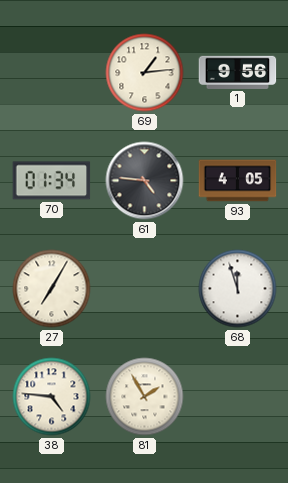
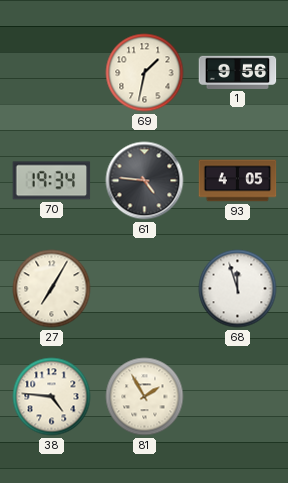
69: 1:14 -> 1:32 (145, 73)
70: 01:34 -> 19:34 (52, 181)
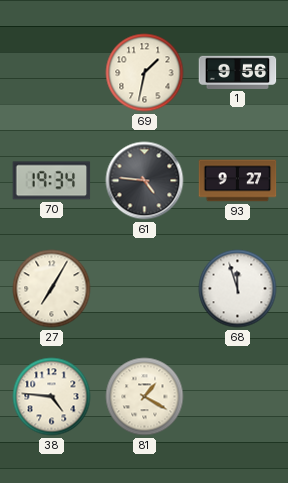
93: 4:05 -> 9:27 (238, 181)
81: 1:55 -> 1:20 (145, 397)
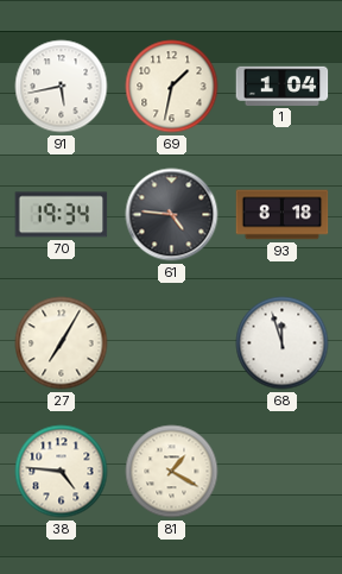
91: none -> 5:43 (62, 87)
1: 9:56 -> 1:04 (283, 86)
93: 9:27 -> 8:18 (283, 215)
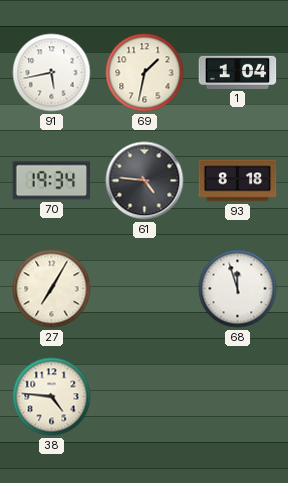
81: 1:20 -> none (172, 472)
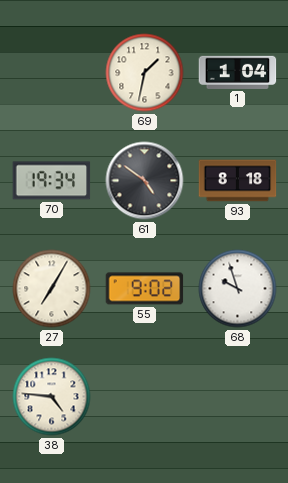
91: 5:43 -> none (52, 73)
61: 4:46 -> 4:51 (145, 181)
55: none -> 9:02 (145, 289)
68: 11:57 -> 9:57 (238, 289)
